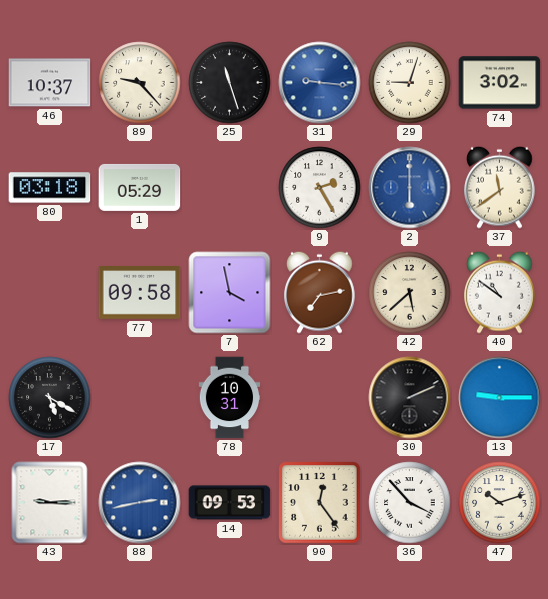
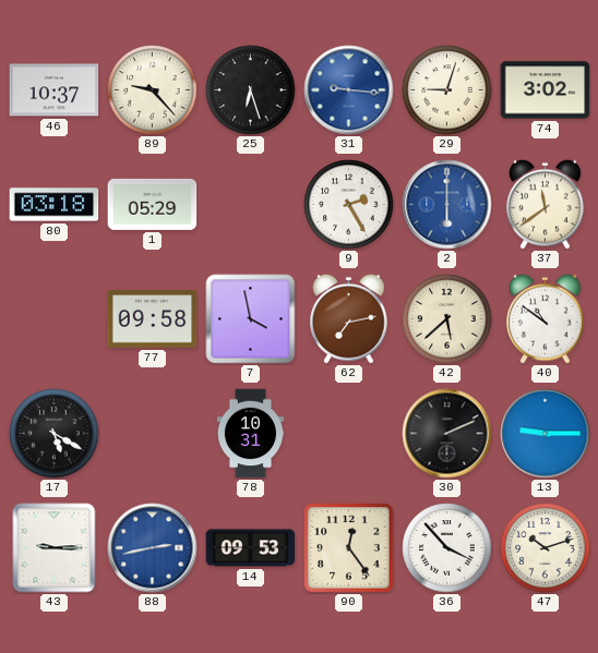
25: 11:27 -> 6:27 (251, 90)
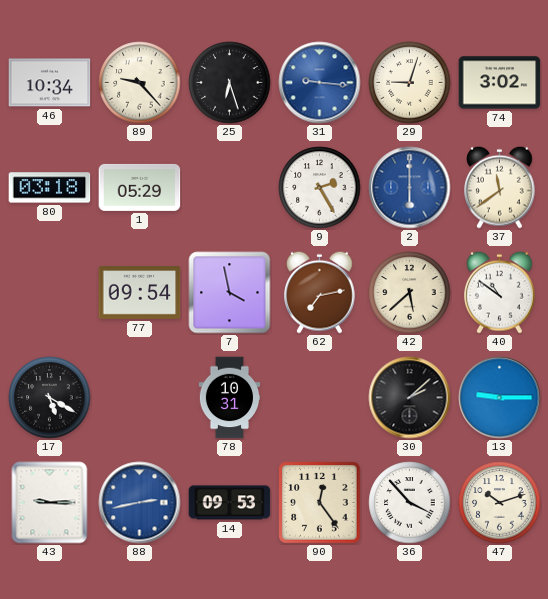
46: 10:37 -> 10:34 (50, 83)
77: 09:58 -> 09:54 (140, 293)
30: 2:11 -> 2:08 (410, 398)
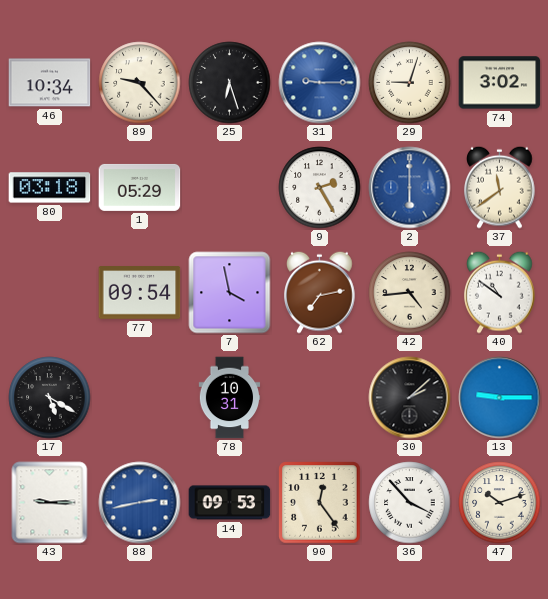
31: 9:16 -> 9:15 (320, 83)
42: 5:38 -> 4:44 (410, 293)
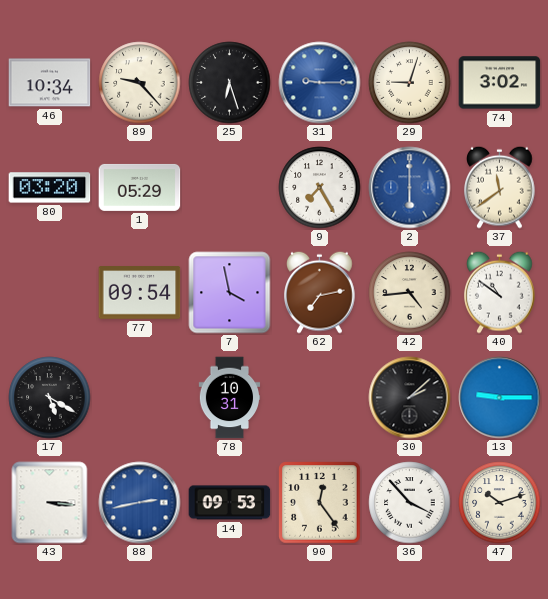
80: 03:18 -> 03:20 (50, 188)
9: 2:25 -> 7:25 (320, 188)
43: 9:15 -> 3:16 (50, 503)
